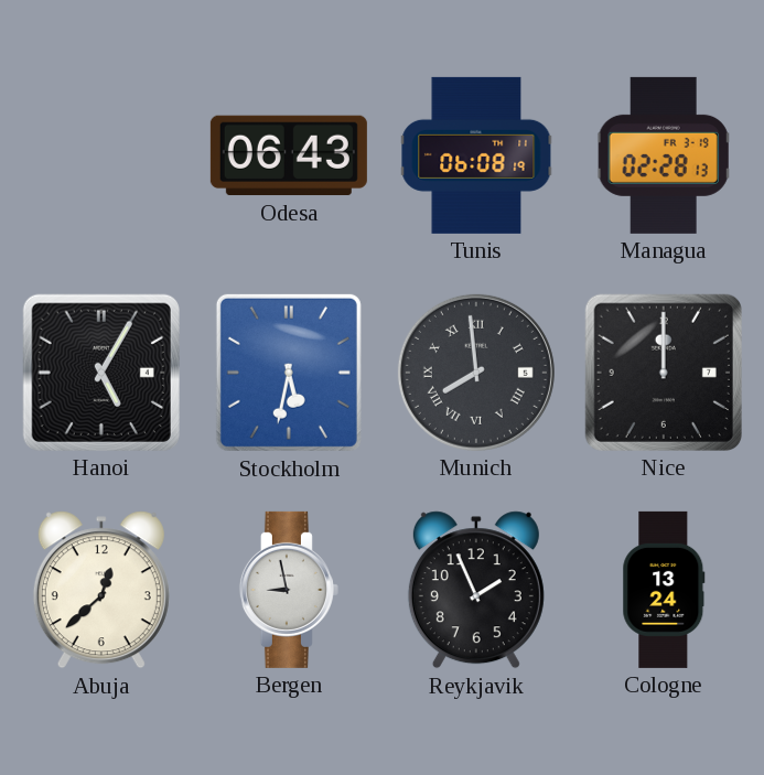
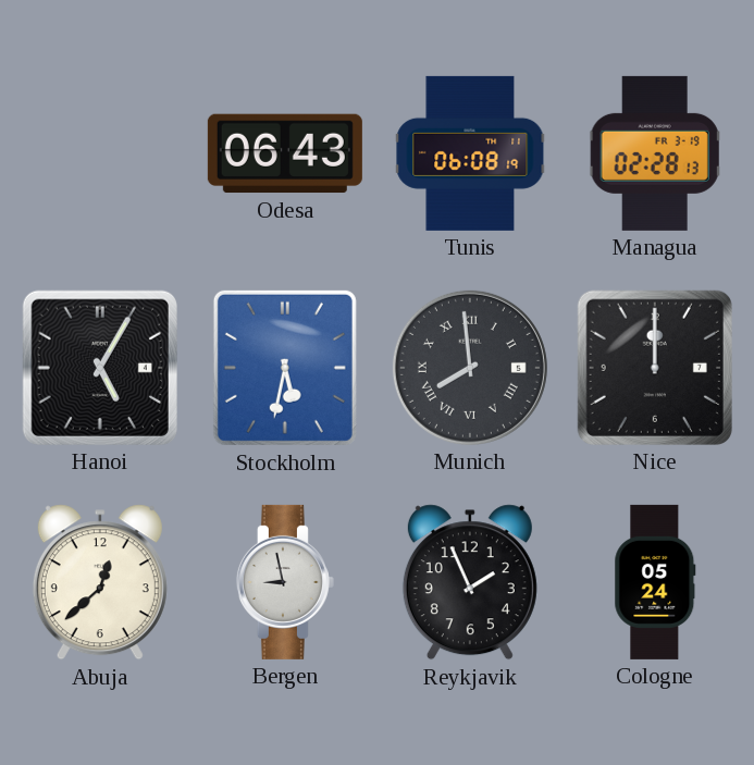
Cologne: 13:24 -> 05:24 (655, 582)
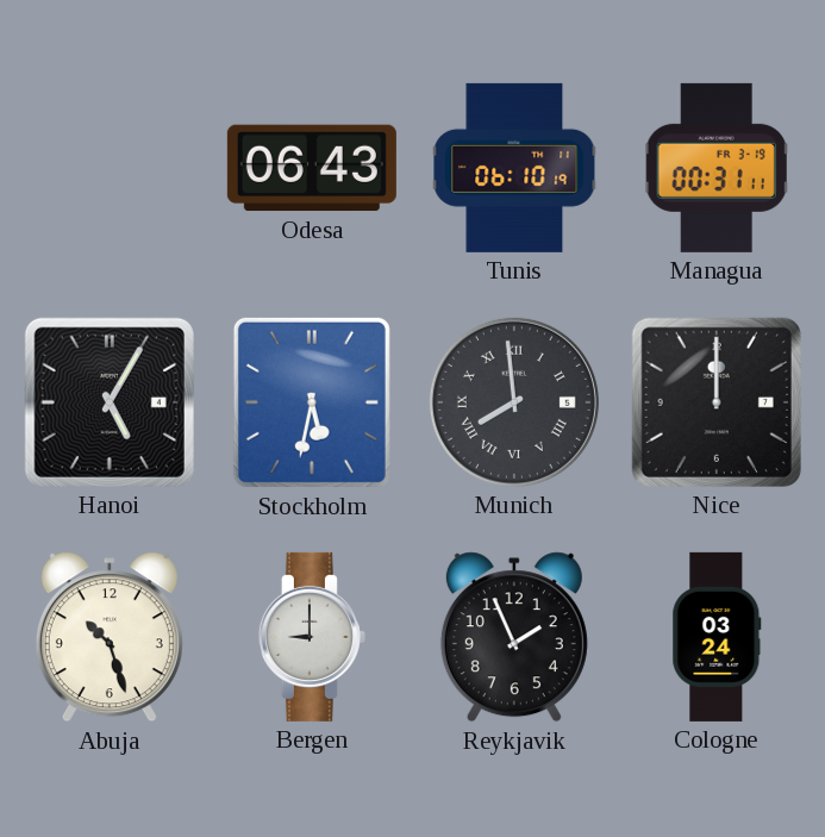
Tunis: 06:08 -> 06:10 (514, 168)
Managua: 02:28 -> 00:31 (717, 168)
Abuja: 12:38 -> 10:27 (110, 637)
Bergen: 8:58 -> 9:00 (312, 637)
Cologne: 05:24 -> 03:24 (717, 637)
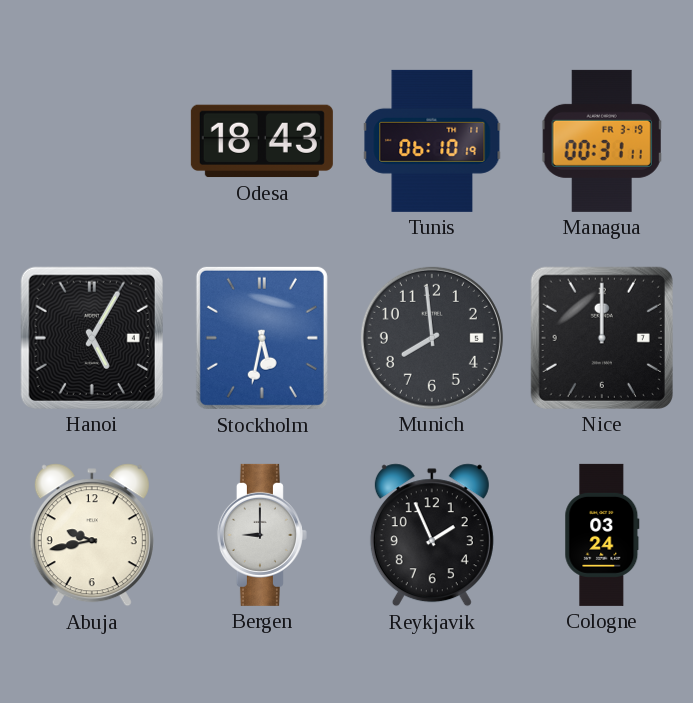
Odesa: 06:43 -> 18:43 (262, 141)
Munich numerals: Roman -> Arabic (432, 338)
Abuja: 10:27 -> 9:43 (92, 535)
